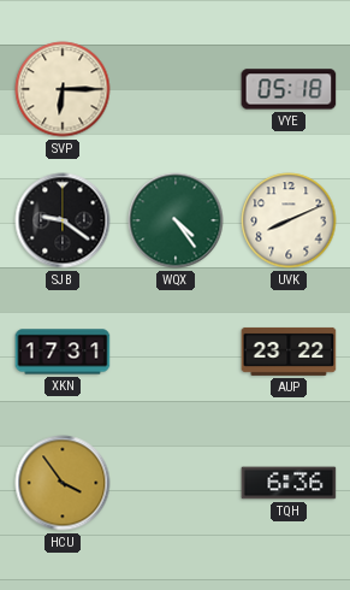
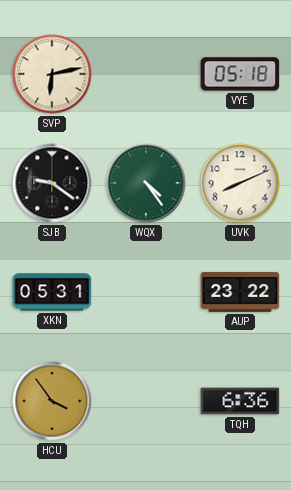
SVP: 6:15 -> 6:13 (52, 74)
XKN: 17:31 -> 05:31 (52, 292)
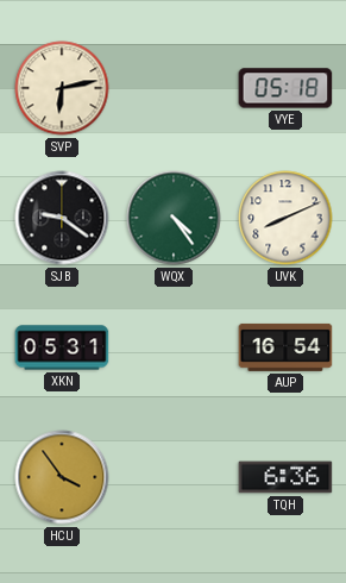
AUP: 23:22 -> 16:54 (285, 347)
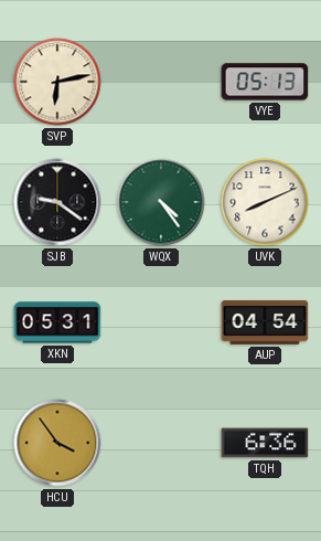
VYE: 05:18 -> 05:13 (265, 82)
AUP: 16:54 -> 04:54 (265, 322)
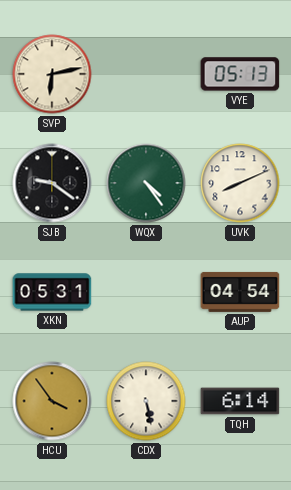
CDX: none -> 5:28 (146, 401)
TQH: 6:36 -> 6:14 (240, 401)
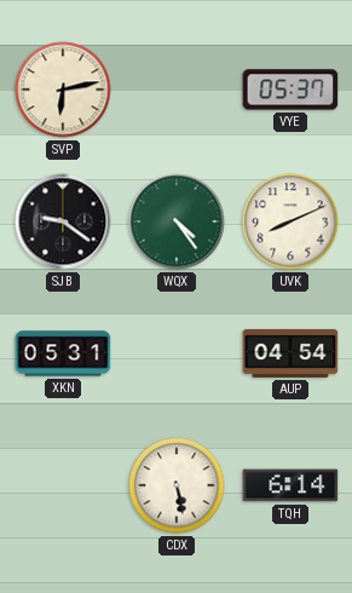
VYE: 05:13 -> 05:37 (290, 90)
HCU: 3:54 -> none (52, 401)
